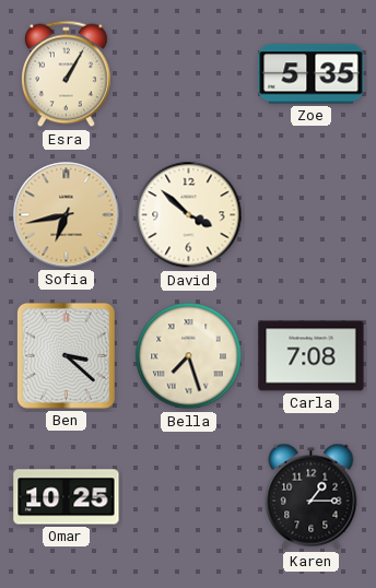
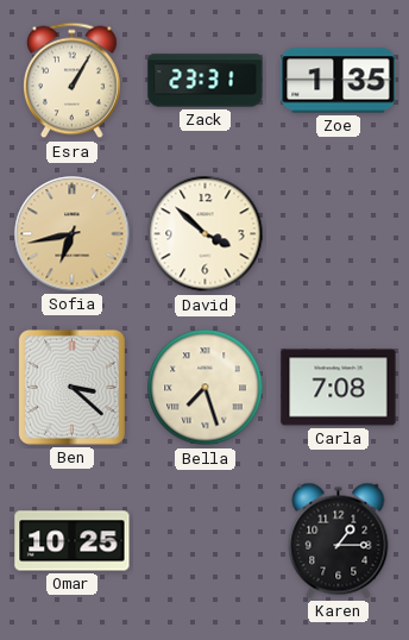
Zack: none -> 23:31 (206, 81)
Zoe: 5:35 -> 1:35 (339, 81)
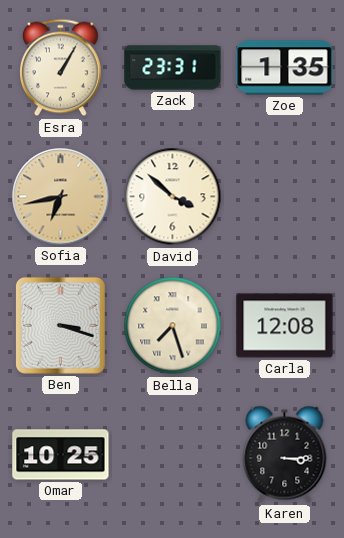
Ben: 3:22 -> 3:18 (60, 325)
Carla: 7:08 -> 12:08 (285, 326)
Karen: 1:15 -> 3:15 (285, 454)
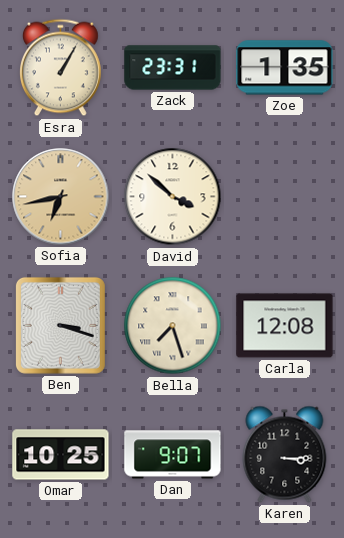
Dan: none -> 9:07 (173, 455)
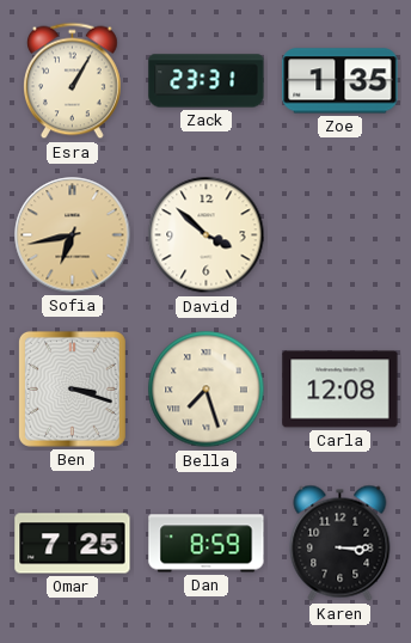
Omar: 10:25 -> 7:25 (73, 544)
Dan: 9:07 -> 8:59 (207, 544)
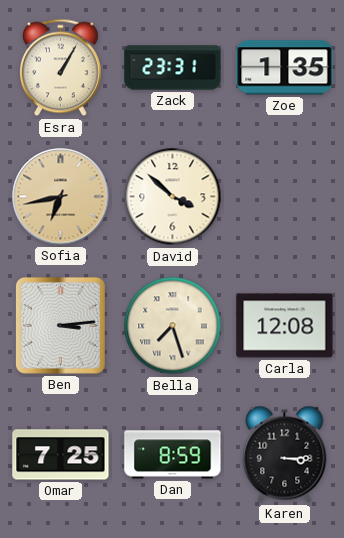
Ben: 3:18 -> 3:14 (60, 325)
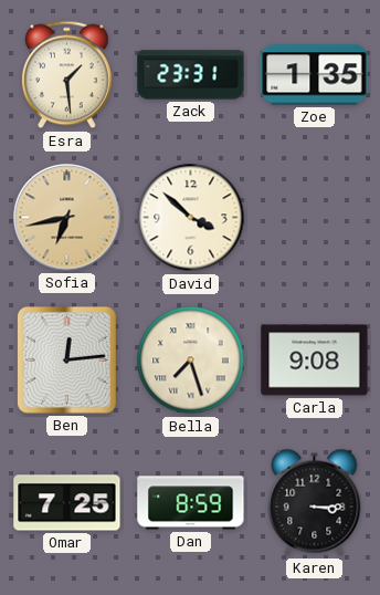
Esra: 1:05 -> 1:29 (67, 75)
Ben: 3:14 -> 12:14 (66, 359)
Carla: 12:08 -> 9:08 (315, 361)
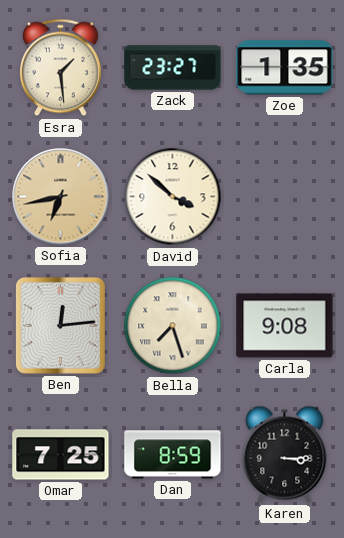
Zack: 23:31 -> 23:27 (173, 68)
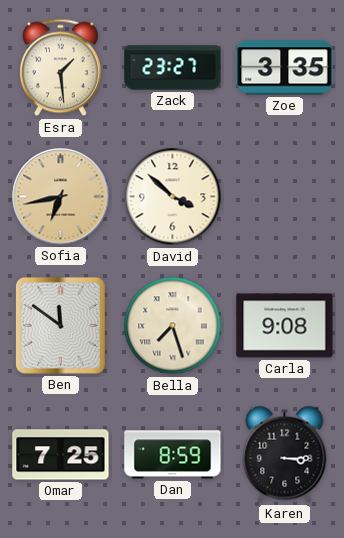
Zoe: 1:35 -> 3:35 (285, 68)
Ben: 12:14 -> 11:51 (60, 325)
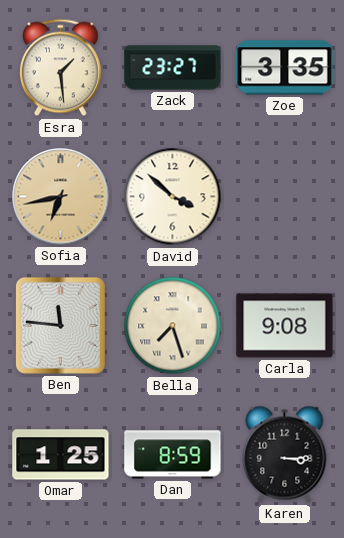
Ben: 11:51 -> 11:46 (60, 325)
Omar: 7:25 -> 1:25 (61, 455)
